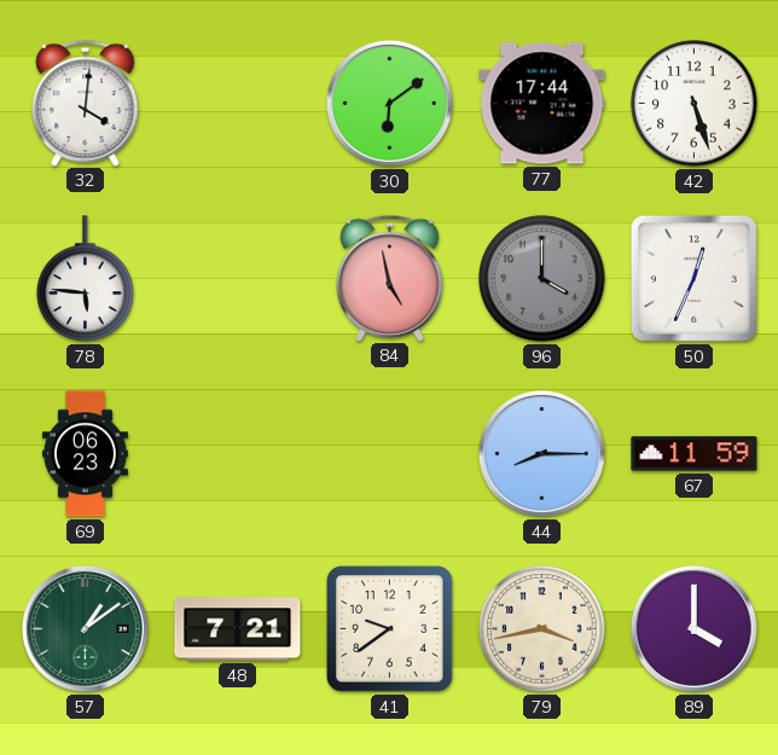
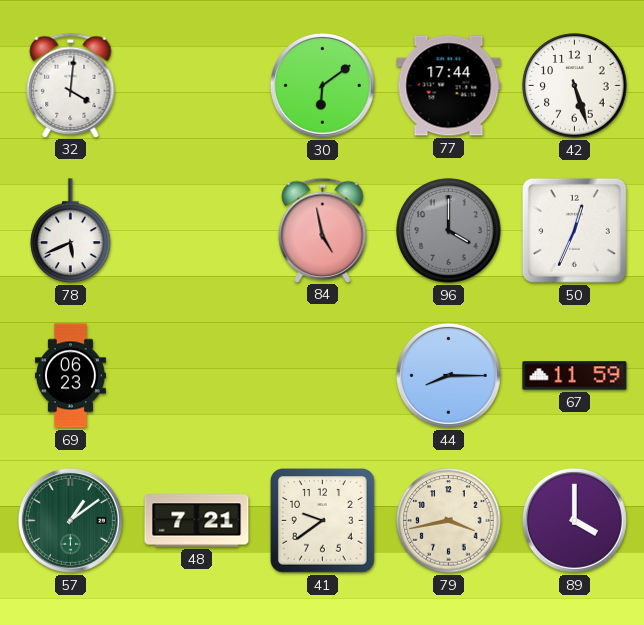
78: 5:46 -> 5:41 (71, 231)
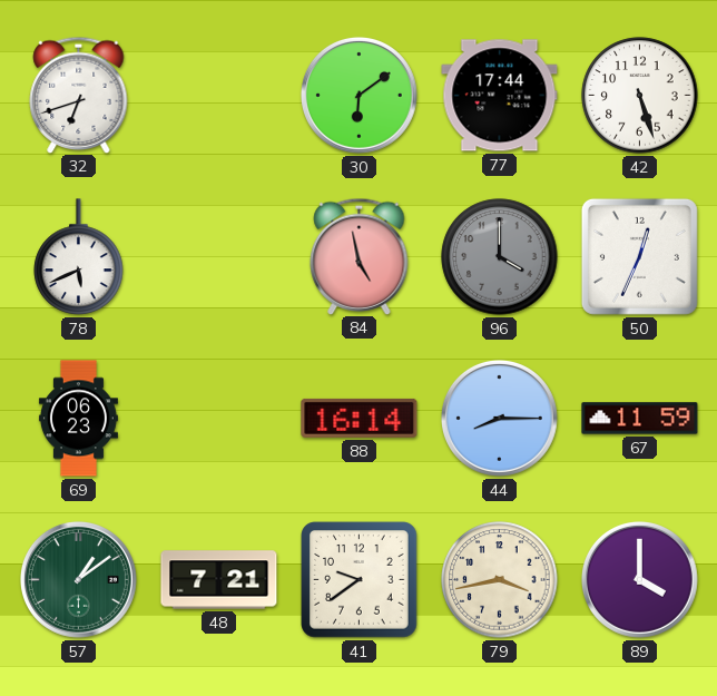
32: 4:01 -> 6:42 (79, 95)
88: none -> 16:14 (360, 418)
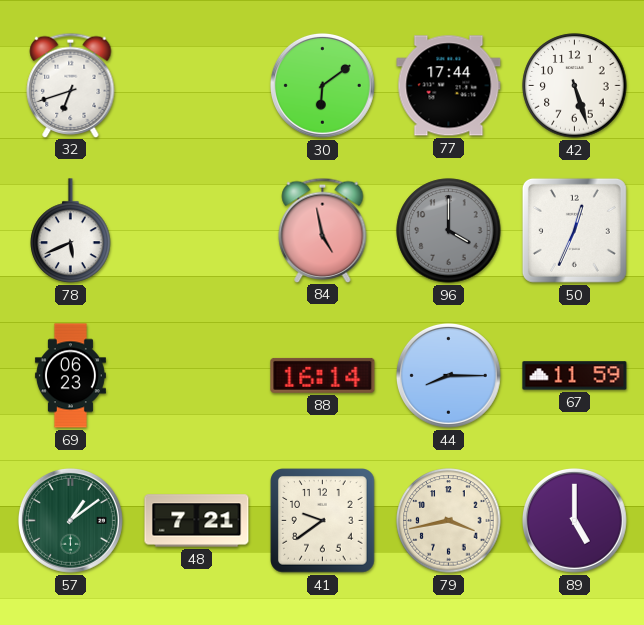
89: 4:00 -> 5:00 (574, 520)
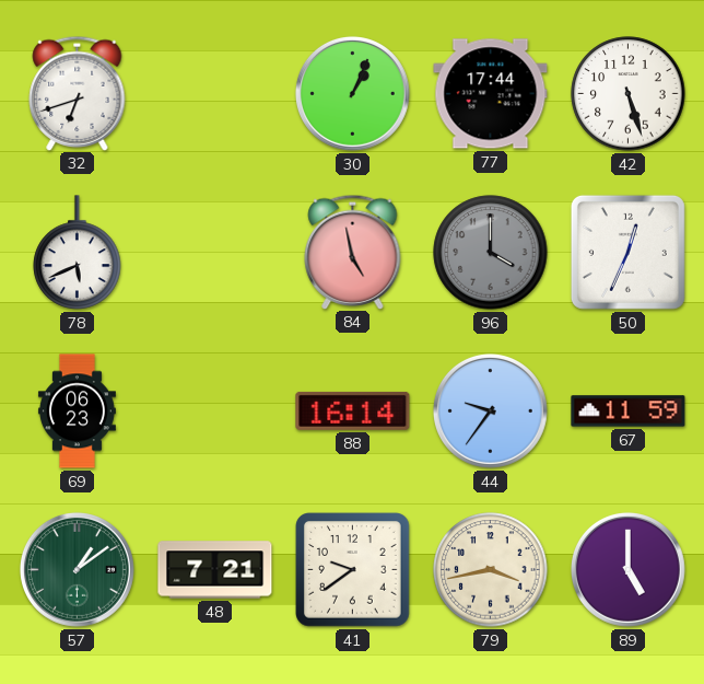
30: 6:09 -> 1:04 (352, 93)
44: 8:15 -> 9:36 (490, 410)
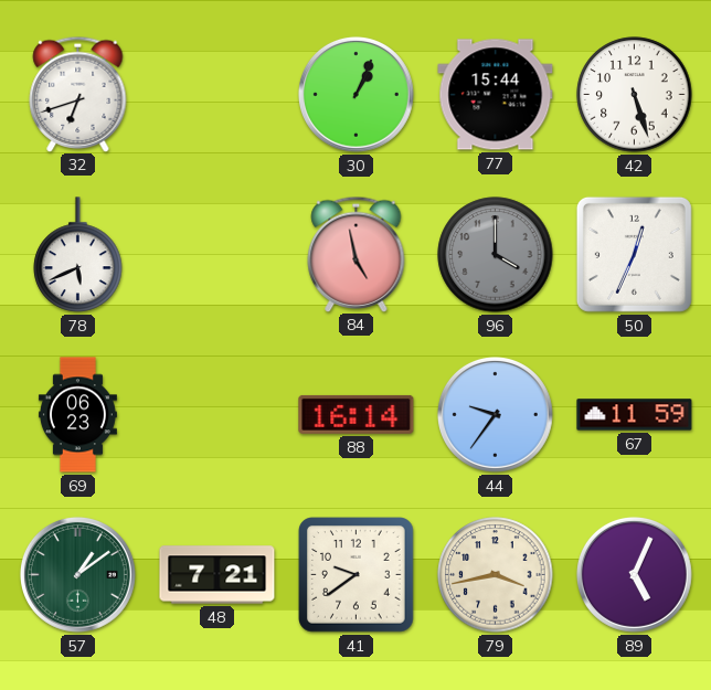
77: 17:44 -> 15:44 (496, 95)
89: 5:00 -> 5:04 (634, 574)
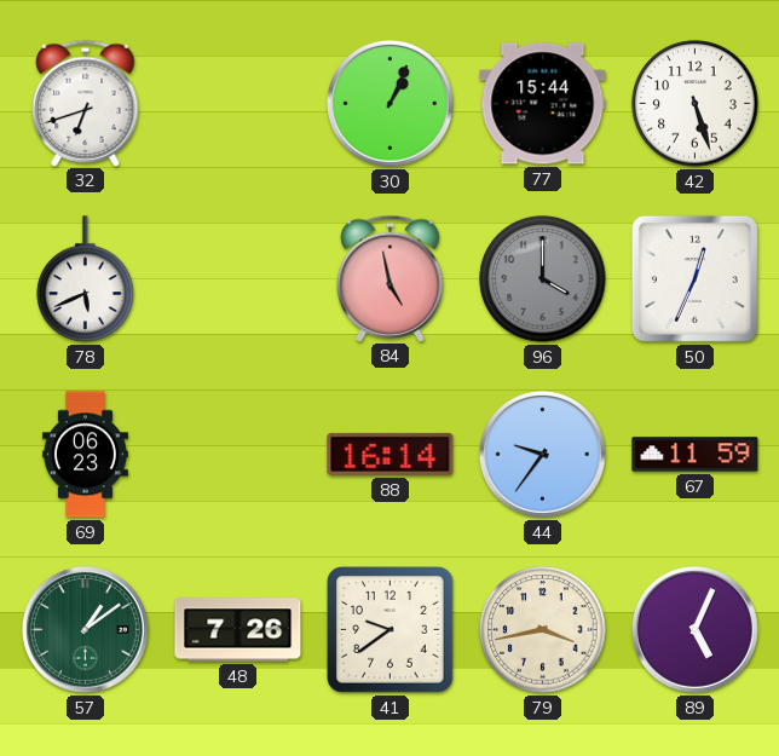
48: 7:21 -> 7:26 (238, 630)
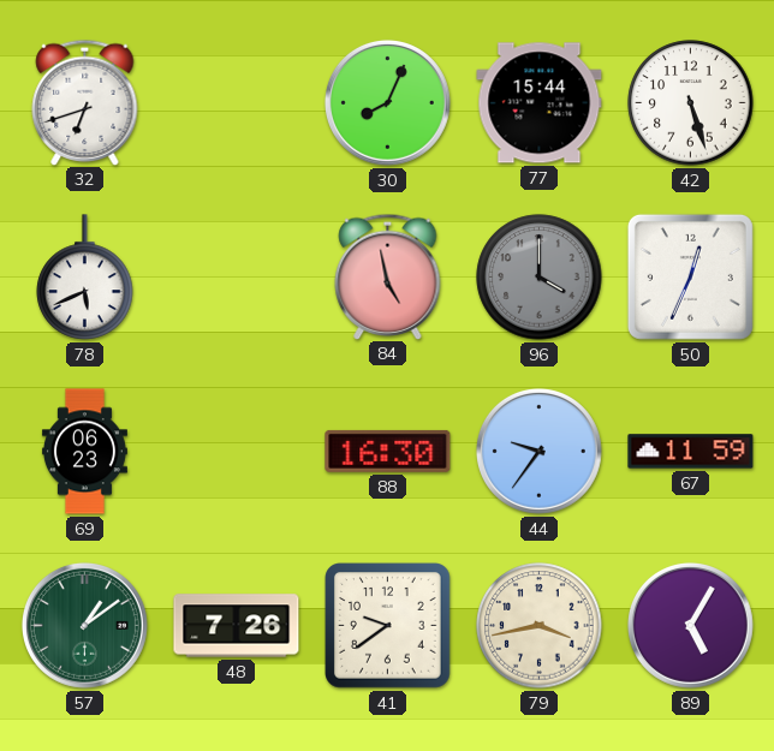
30: 1:04 -> 8:04 (387, 102)
88: 16:14 -> 16:30 (388, 451)
89: 5:04 -> 5:05 (690, 625)
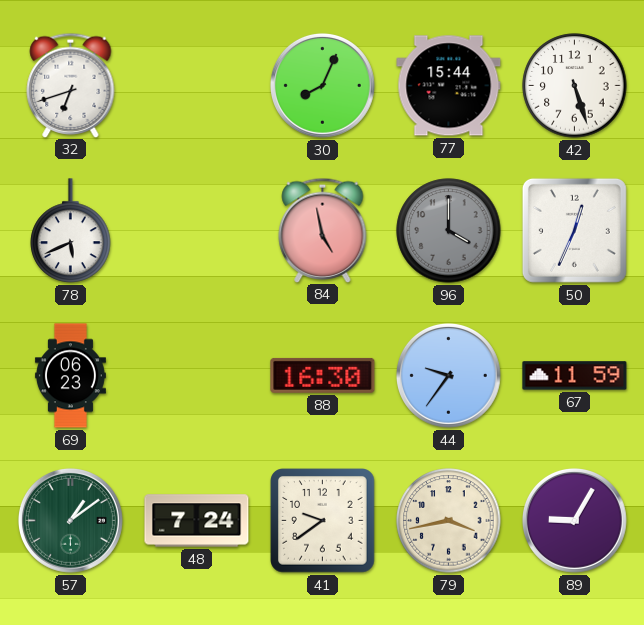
48: 7:26 -> 7:24 (197, 521)
89: 5:05 -> 9:05 (574, 520)
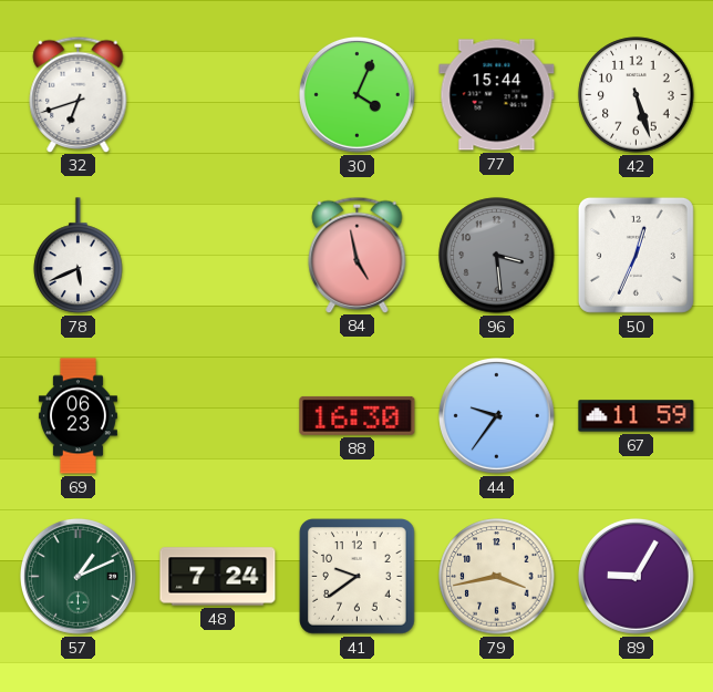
30: 8:04 -> 4:04 (356, 94)
96: 4:00 -> 3:29 (497, 256)
57: 1:09 -> 1:11 (77, 576)
